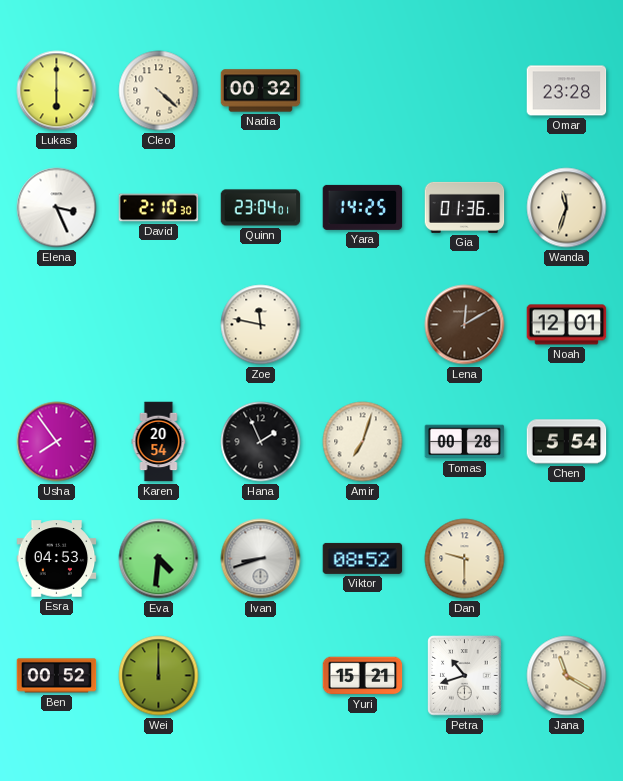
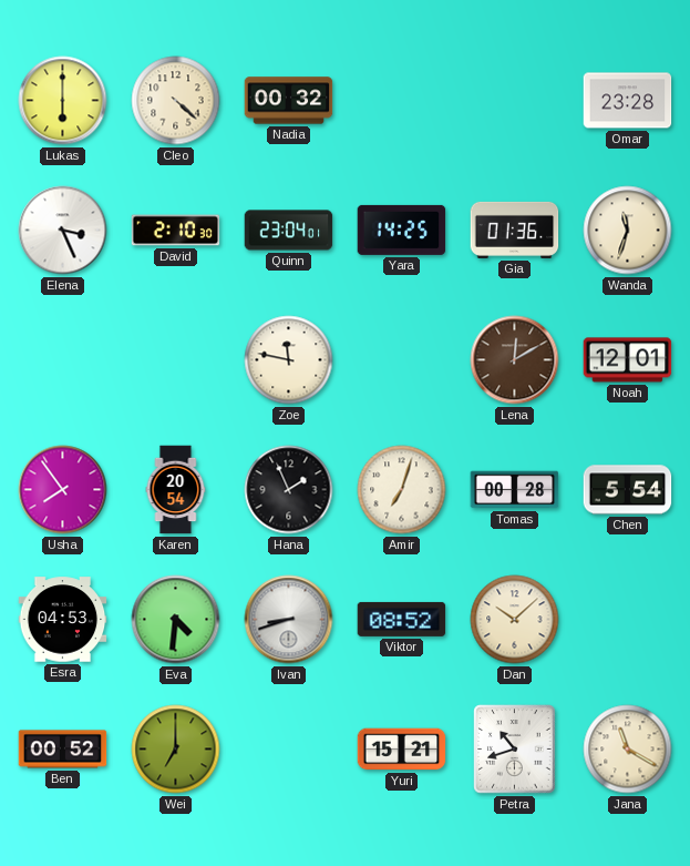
Dan: 9:30 -> 10:08 (515, 620)
Wei: 12:00 -> 7:00 (176, 750)
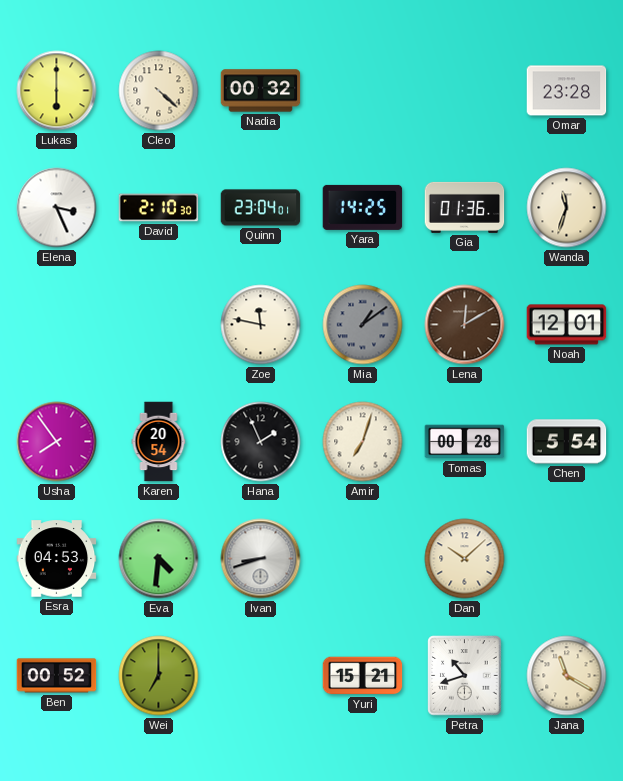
Mia: none -> 1:09 (363, 325)
Viktor: 08:52 -> none (402, 619)
